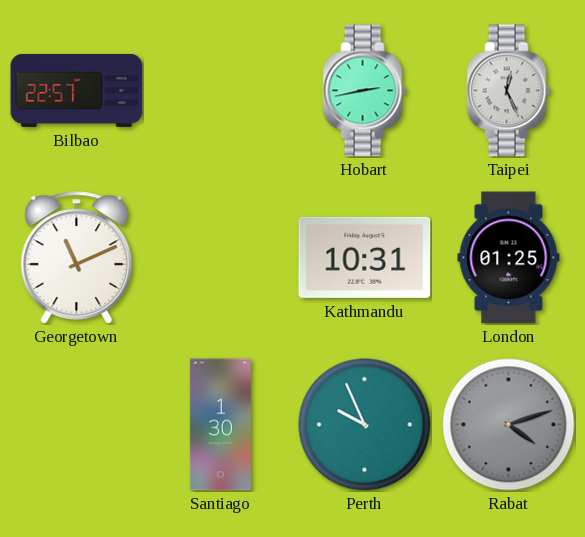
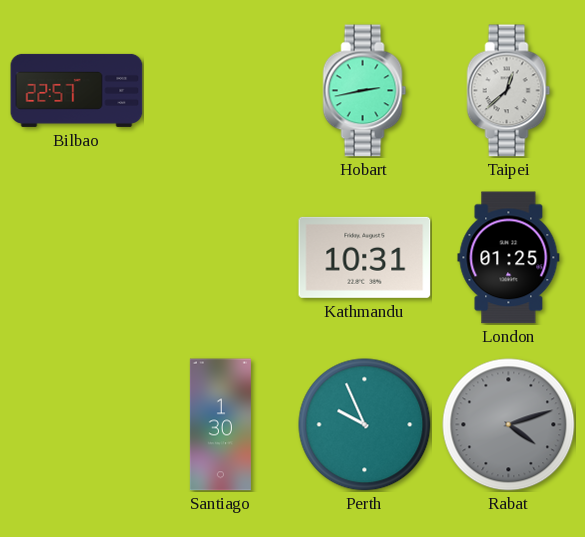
Taipei: 12:26 -> 12:38 (509, 91)
Georgetown: 11:11 -> none (77, 258)
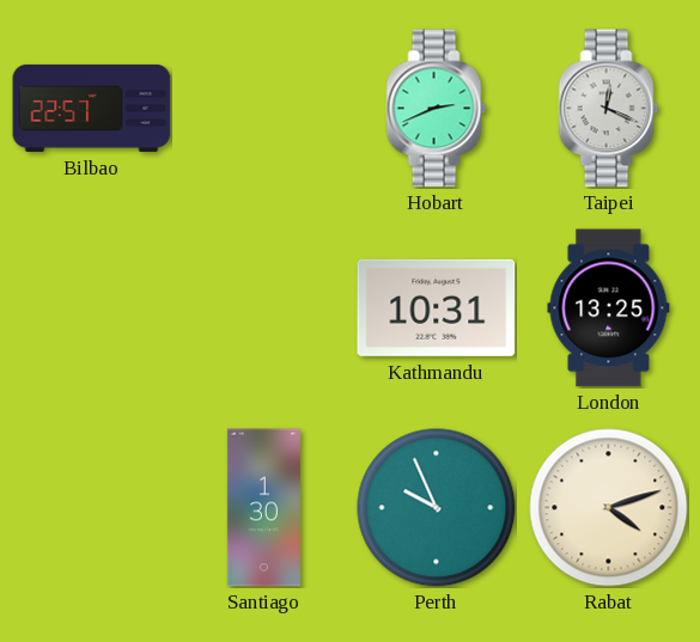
Hobart: 2:43 -> 2:41 (437, 109)
Taipei: 12:38 -> 12:19 (609, 109)
London: 01:25 -> 13:25 (609, 308)
Rabat dial: grey -> cream (609, 508)
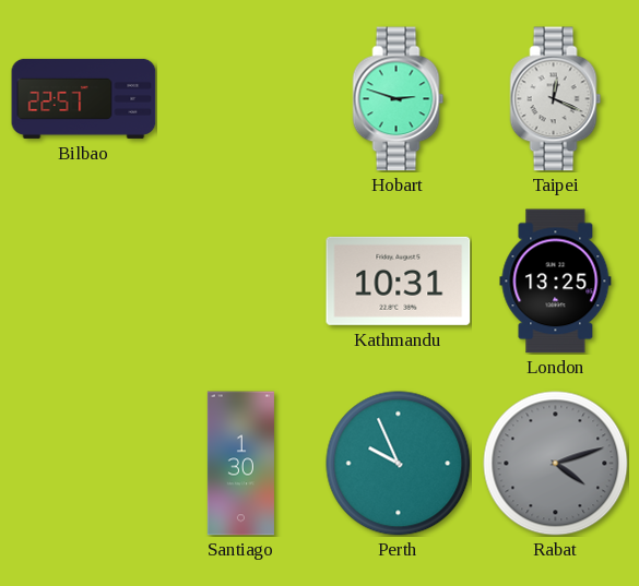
Hobart: 2:41 -> 2:48 (399, 99)
Rabat dial: cream -> grey (556, 464)
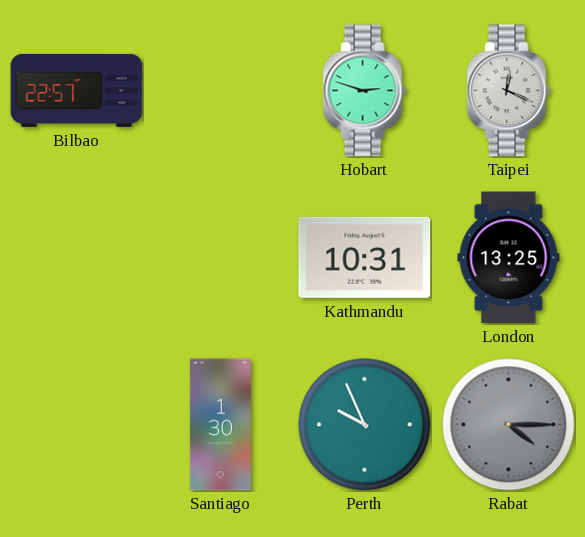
Rabat: 4:12 -> 4:15 (509, 425)
